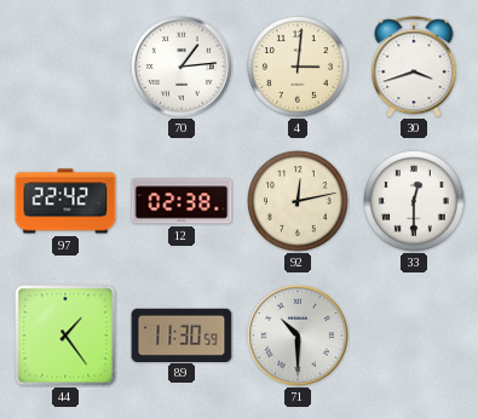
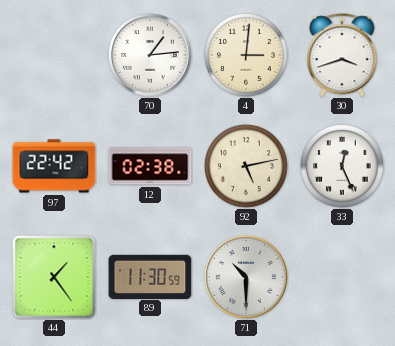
92: 12:13 -> 5:13 (246, 166)
33: 12:30 -> 12:26 (342, 166)
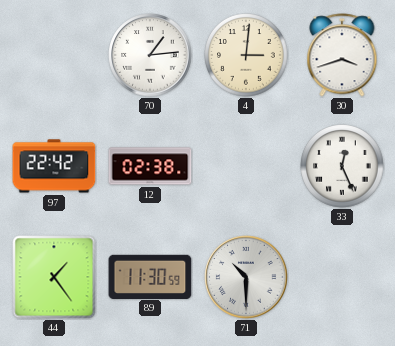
92: 5:13 -> none (246, 166)
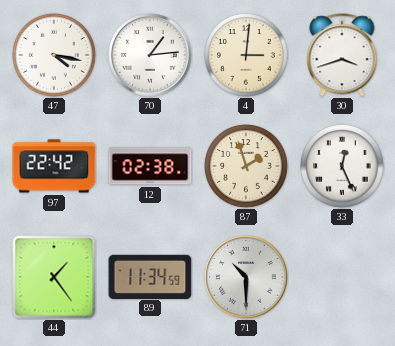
47: none -> 4:17 (54, 55)
87: none -> 1:57 (246, 166)
89: 11:30 -> 11:34 (150, 276)
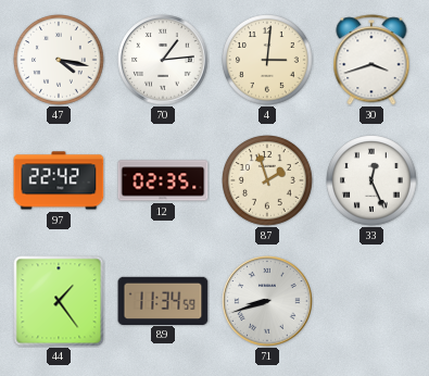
12: 02:38 -> 02:35 (163, 180)
71: 10:30 -> 8:42 (267, 301)
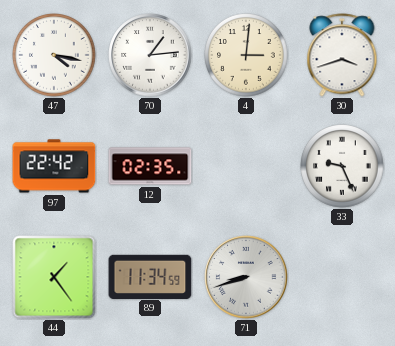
87: 1:57 -> none (267, 180)
33: 12:26 -> 9:26 (342, 166)
